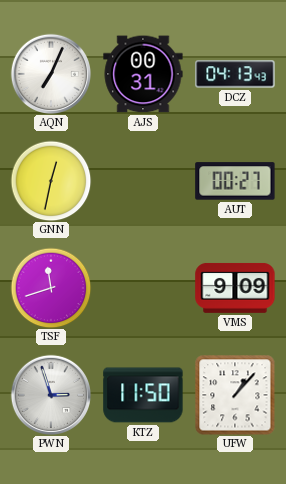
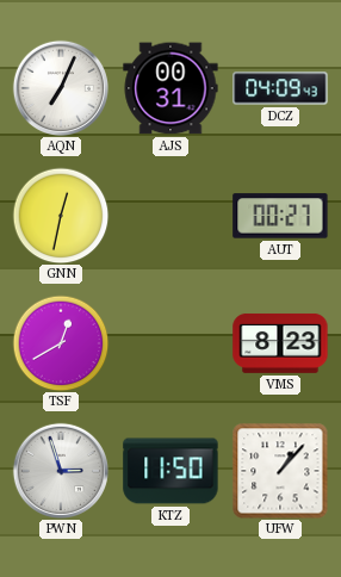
DCZ: 04:13 -> 04:09 (280, 88)
TSF: 11:42 -> 12:40 (61, 343)
VMS: 9:09 -> 8:23 (280, 343)
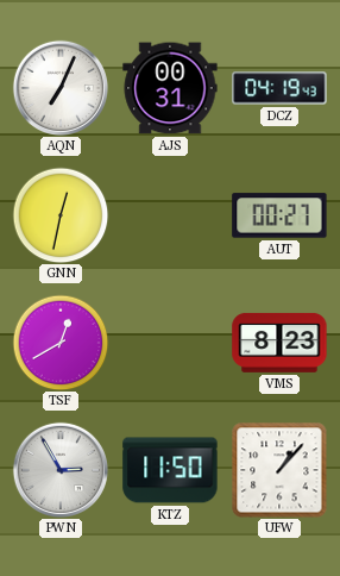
DCZ: 04:09 -> 04:19 (279, 88)
PWN: 2:57 -> 2:55 (59, 469)
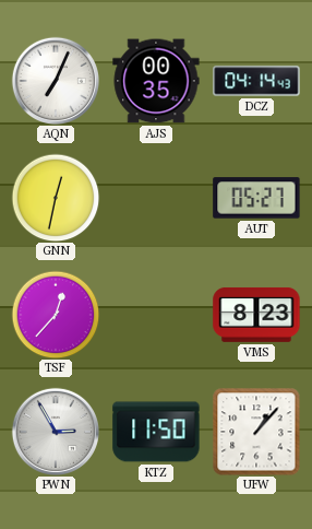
AJS: 00:31 -> 00:35 (156, 81)
DCZ: 04:19 -> 04:14 (256, 81)
AUT: 00:27 -> 05:27 (256, 198)
TSF: 12:40 -> 12:37 (56, 315)
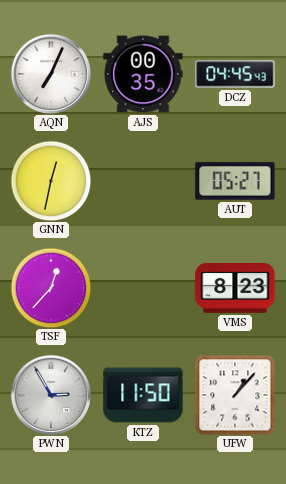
DCZ: 04:14 -> 04:45 (235, 74)
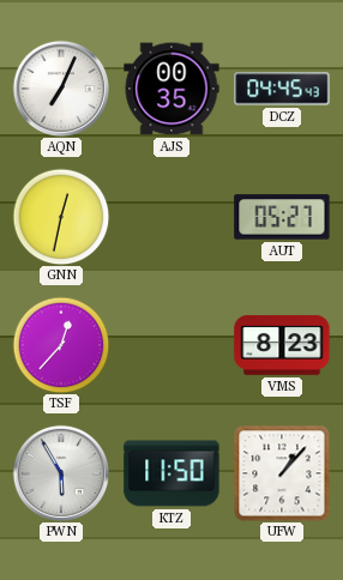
PWN: 2:55 -> 5:55 (60, 472)
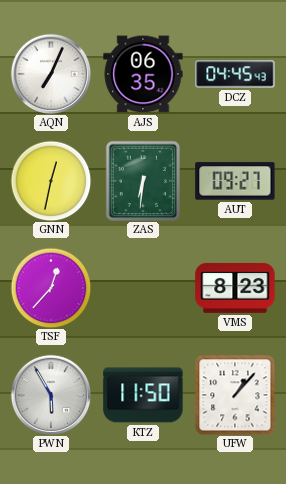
AJS: 00:35 -> 06:35 (143, 74)
ZAS: none -> 6:31 (142, 180)
AUT: 05:27 -> 09:27 (235, 181)
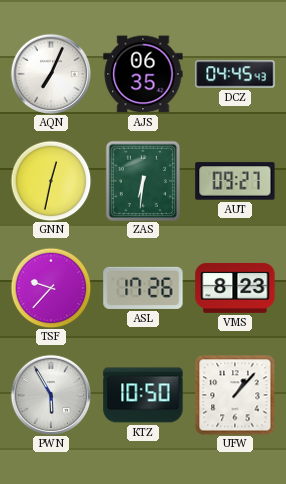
TSF: 12:37 -> 9:37 (51, 288)
ASL: none -> 17:26 (143, 288)
KTZ: 11:50 -> 10:50 (143, 395)
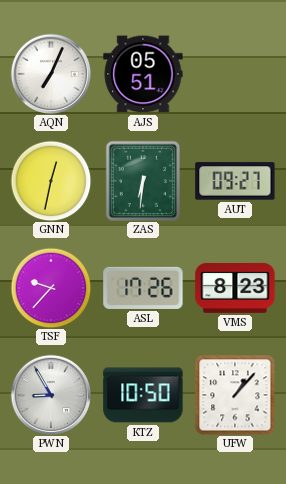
AJS: 06:35 -> 05:51 (143, 74)
DCZ: 04:45 -> none (235, 74)
PWN: 5:55 -> 8:55 (50, 394)
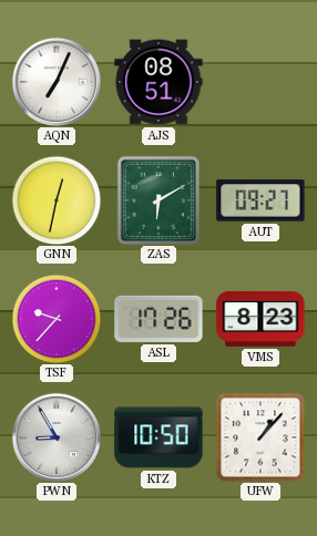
AJS: 05:51 -> 08:51 (158, 82)
ZAS: 6:31 -> 6:10 (157, 199)
